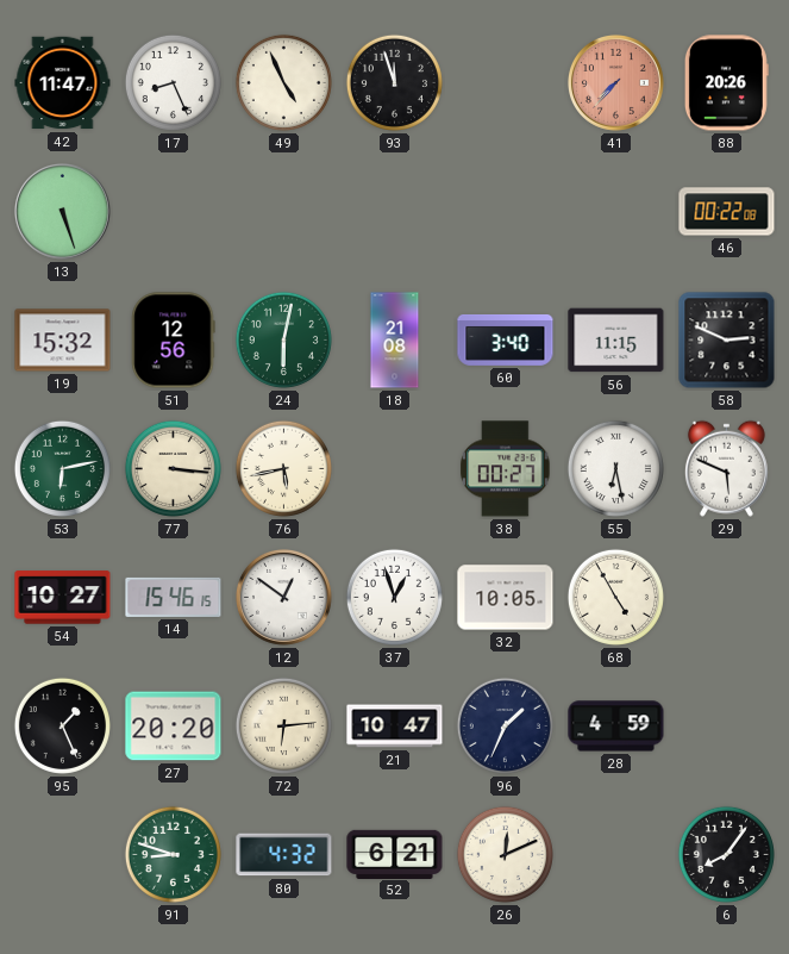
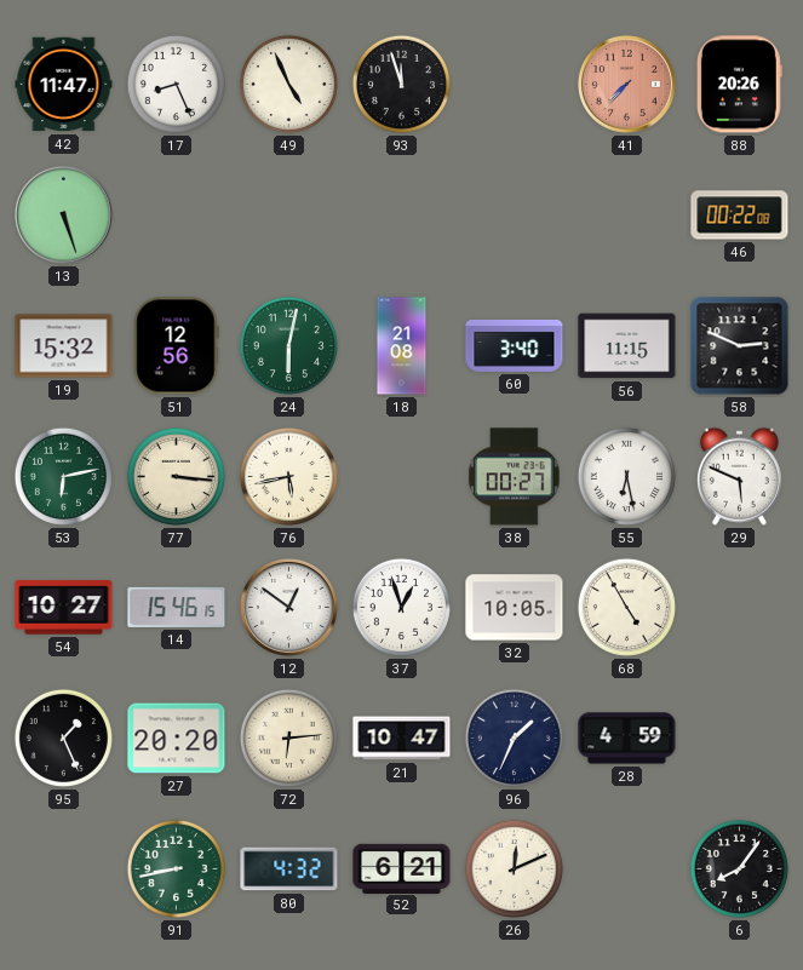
91: 8:48 -> 8:43 (176, 868)
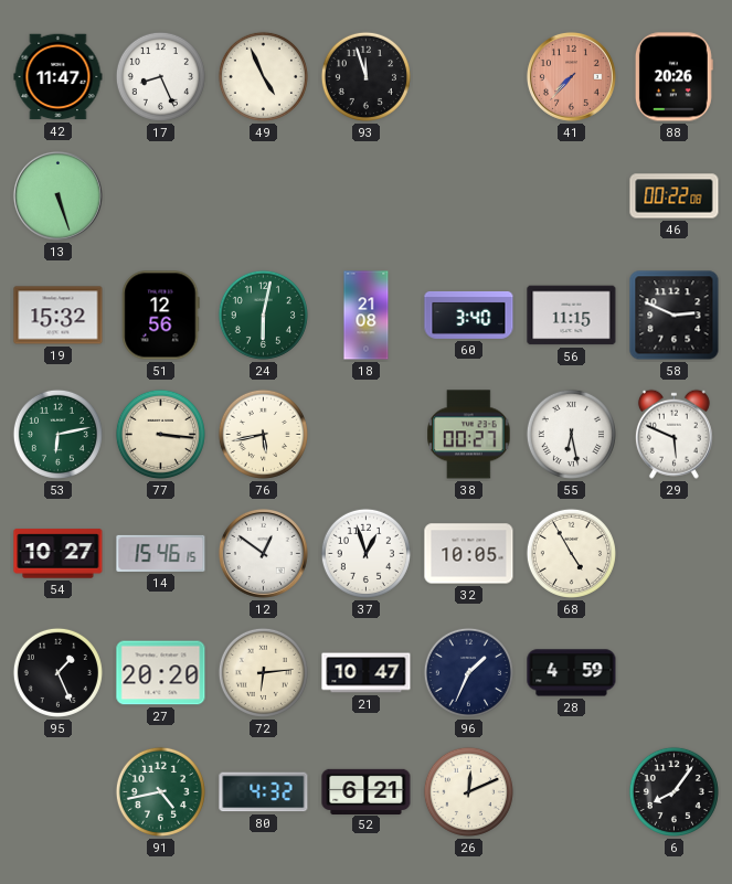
91: 8:43 -> 4:43 (160, 791)
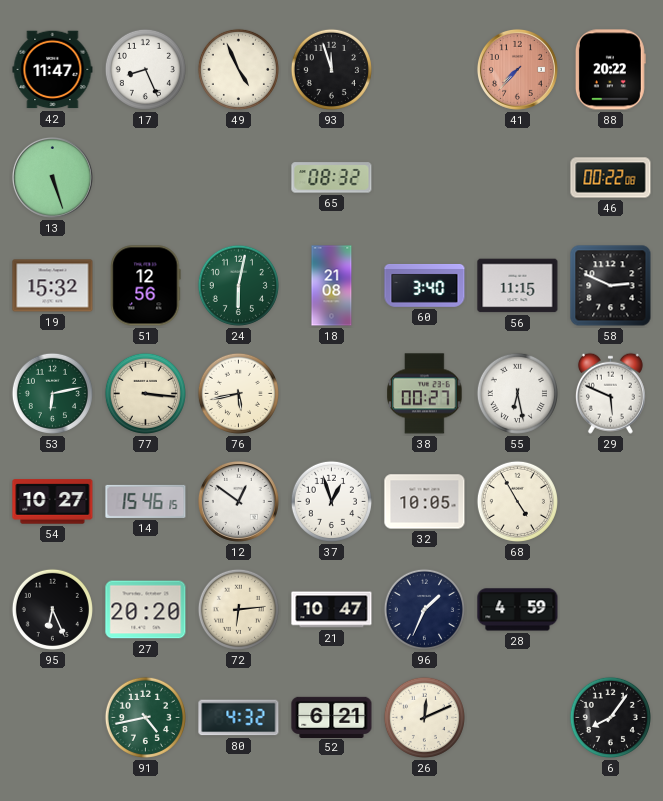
88: 20:26 -> 20:22 (610, 70)
65: none -> 08:32 (332, 178)
95: 1:26 -> 6:26 (52, 609)
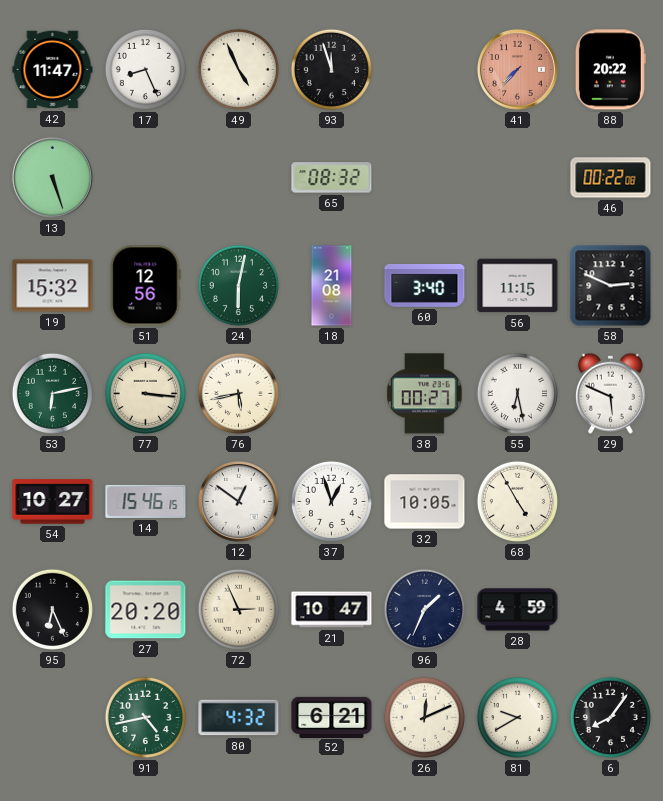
72: 6:14 -> 2:56 (238, 609)
81: none -> 9:40 (517, 717)
